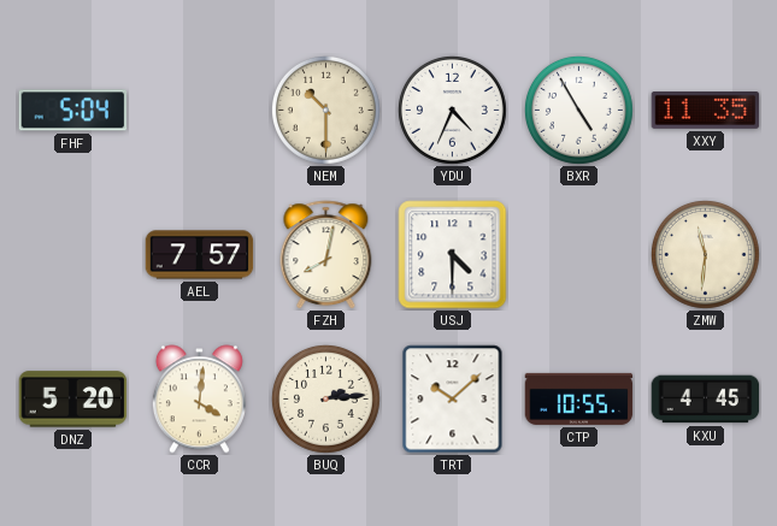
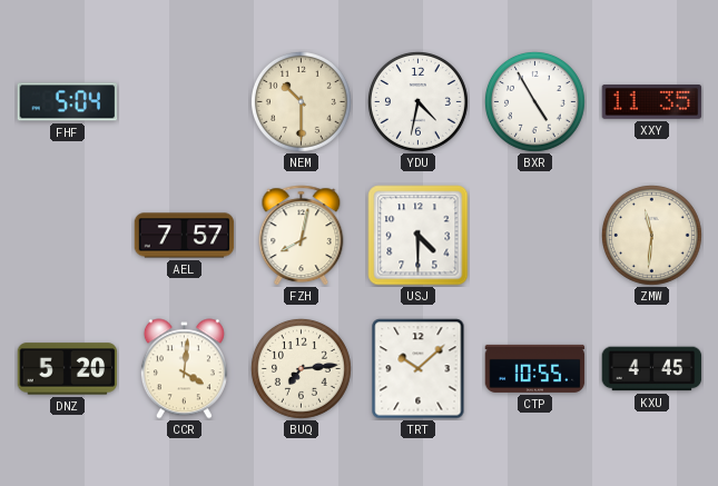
YDU: 4:34 -> 4:32 (417, 101)
BUQ: 2:14 -> 7:14 (301, 368)
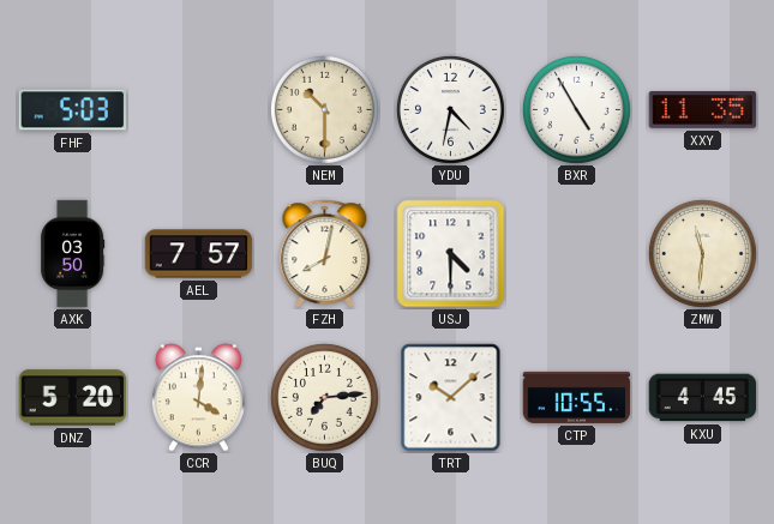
FHF: 5:04 -> 5:03 (73, 110)
AXK: none -> 03:50 (73, 254)
